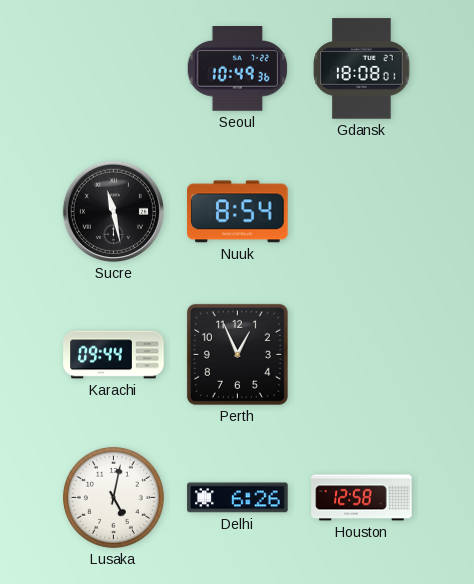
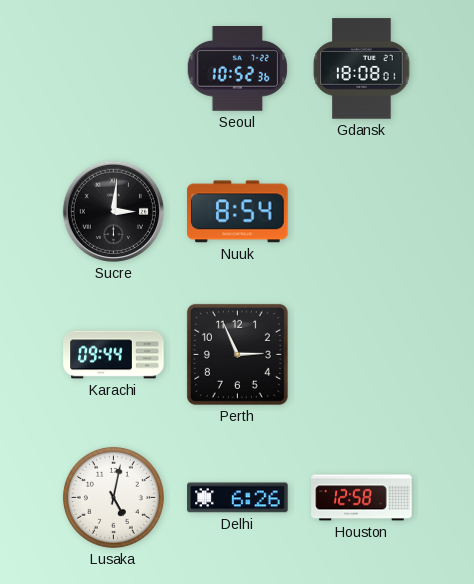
Seoul: 10:49 -> 10:52 (237, 69)
Sucre: 11:28 -> 3:01 (113, 211)
Perth: 12:56 -> 2:56 (237, 354)
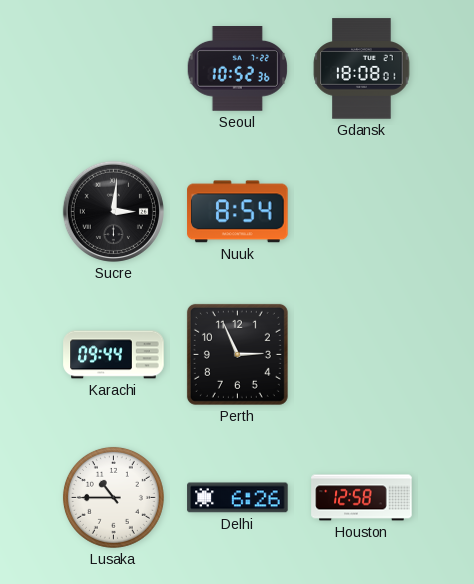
Lusaka: 5:02 -> 10:45 (113, 497)
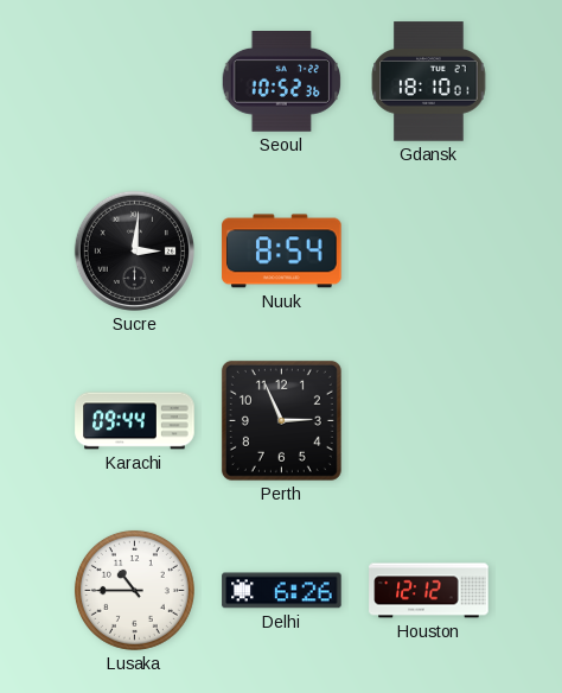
Gdansk: 18:08 -> 18:10 (429, 82)
Houston: 12:58 -> 12:12 (429, 591)
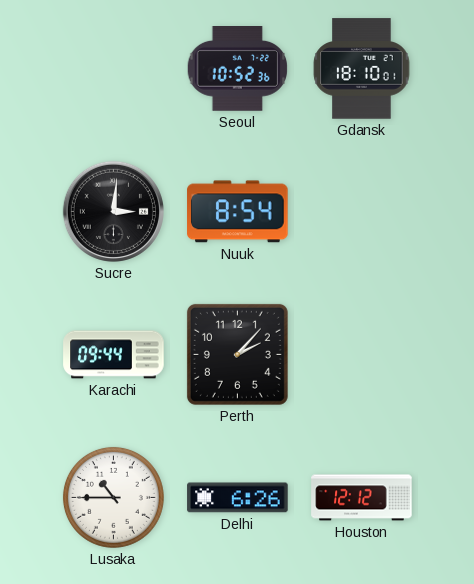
Perth: 2:56 -> 2:07 (237, 354)
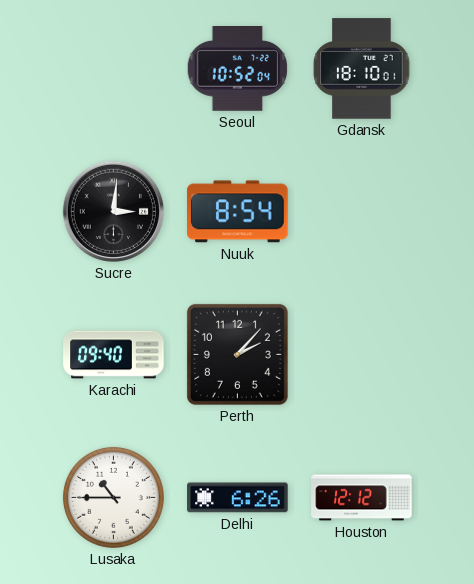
Seoul: 10:52:36 -> 10:52:04 (237, 69)
Karachi: 09:44 -> 09:40 (114, 355)
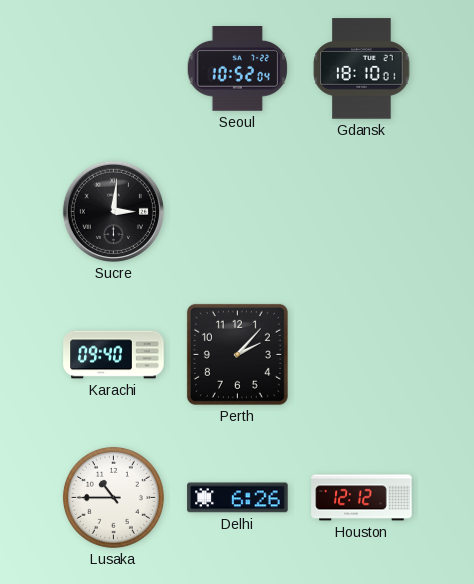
Nuuk: 8:54 -> none (238, 212)
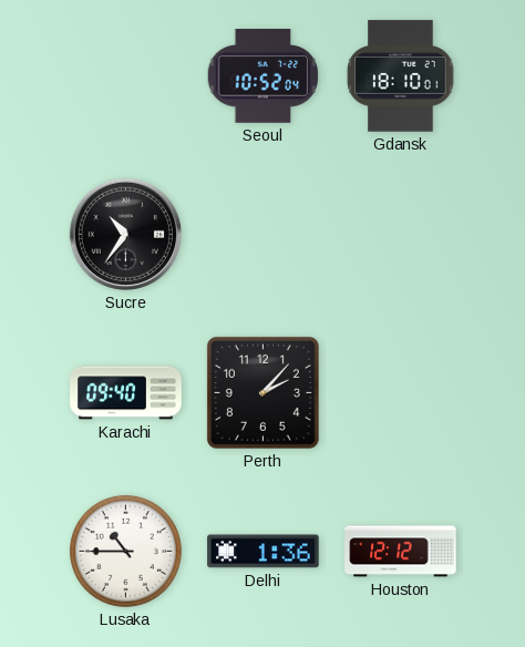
Sucre: 3:01 -> 10:36 (125, 234)
Delhi: 6:26 -> 1:36 (264, 552)
